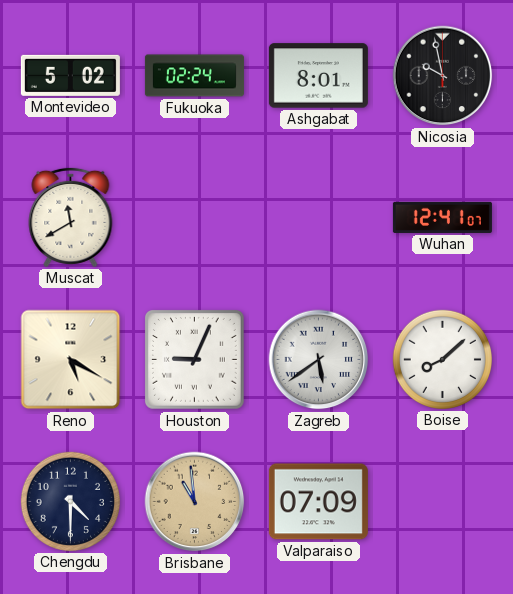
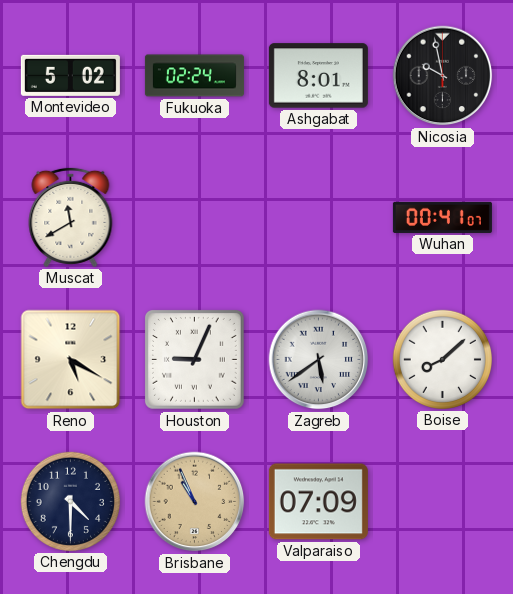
Wuhan: 12:41 -> 00:41 (442, 217)
Brisbane: 10:59 -> 10:56 (195, 502)
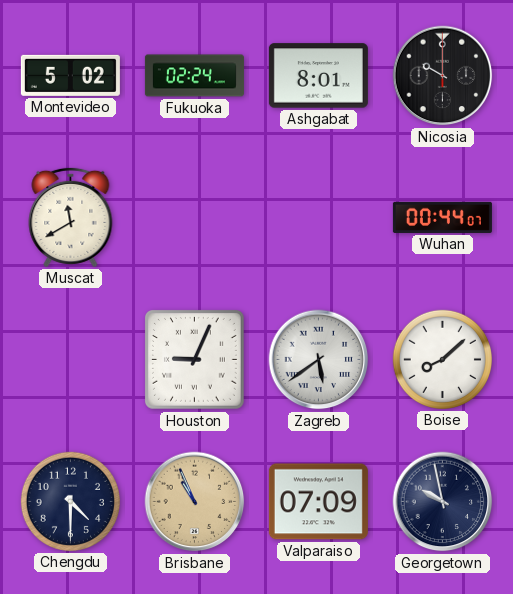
Nicosia: 9:58 -> 10:00 (443, 76)
Wuhan: 00:41 -> 00:44 (442, 217)
Reno: 5:20 -> none (71, 360)
Georgetown: none -> 9:58 (443, 502)
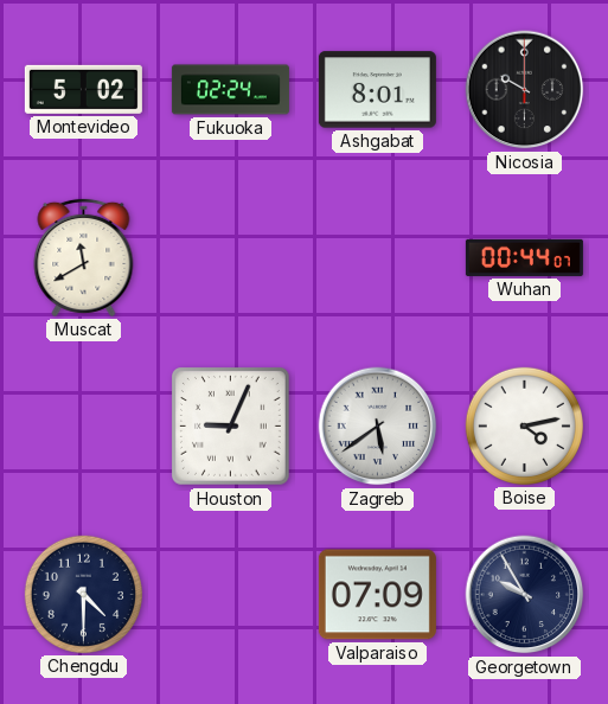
Boise: 8:08 -> 4:13 (524, 425)
Brisbane: 10:56 -> none (195, 502)
Georgetown: 9:58 -> 9:55 (525, 595)
